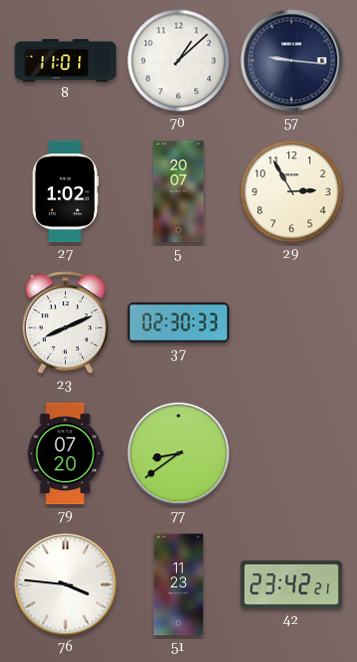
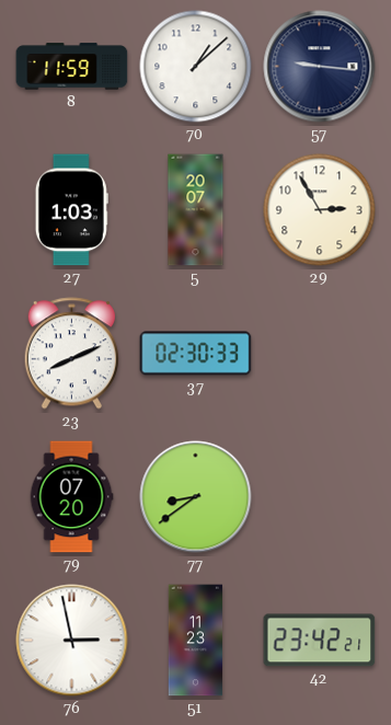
8: 11:01 -> 11:59 (72, 67)
27: 1:02 -> 1:03 (71, 210)
76: 3:46 -> 2:58 (72, 641)
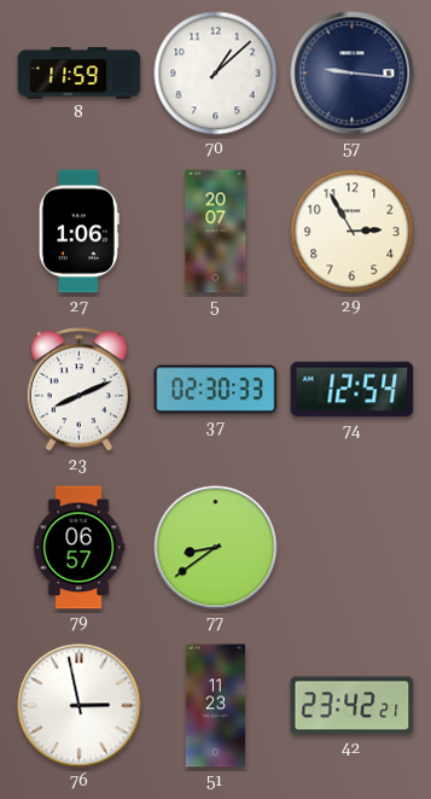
27: 1:03 -> 1:06 (78, 232)
74: none -> 12:54 (353, 390)
79: 07:20 -> 06:57 (78, 548)
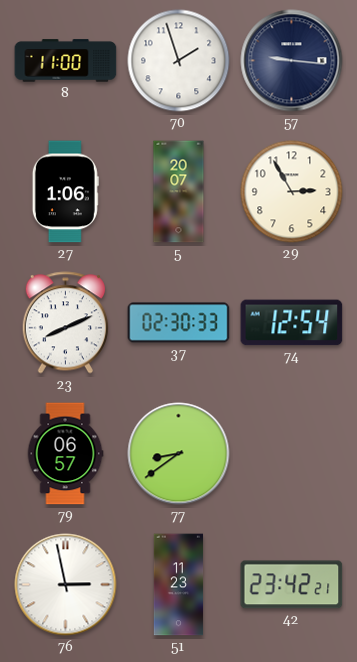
8: 11:59 -> 11:00 (66, 61)
70: 1:08 -> 1:57 (179, 61)
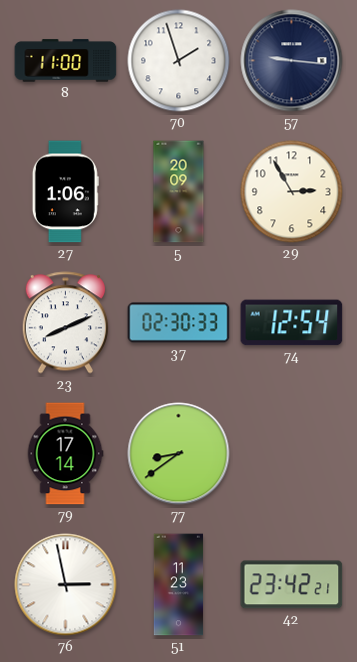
5: 20:07 -> 20:09 (179, 192)
79: 06:57 -> 17:14 (65, 454)
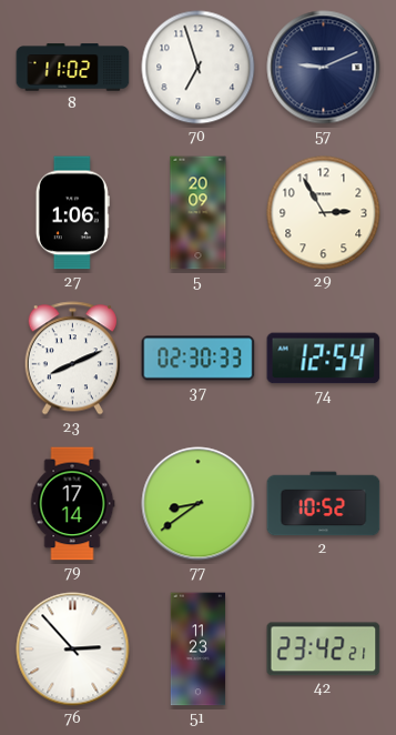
8: 11:00 -> 11:02 (73, 68)
70: 1:57 -> 6:57 (199, 68)
57: 9:16 -> 9:11 (324, 68)
2: none -> 10:52 (324, 504)
76: 2:58 -> 2:53 (73, 650)
